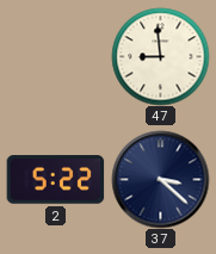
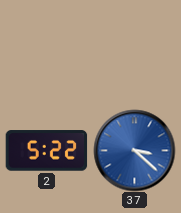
47: 8:59 -> none (160, 56)
37 dial: navy -> blue (134, 150)
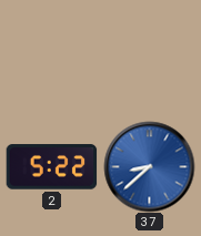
37: 3:22 -> 8:38 (149, 166)
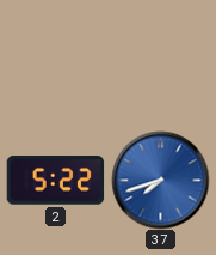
37: 8:38 -> 7:42 (160, 180)
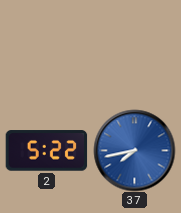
37: 7:42 -> 7:43 (134, 150)
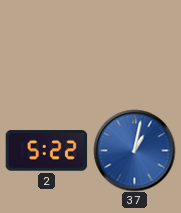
37: 7:43 -> 1:02 (134, 150)
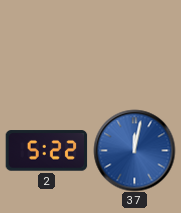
37: 1:02 -> 12:02 (134, 150)
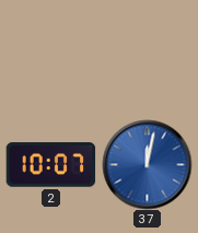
2: 5:22 -> 10:07 (50, 165)
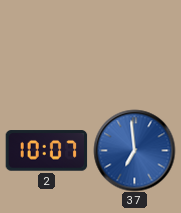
37: 12:02 -> 6:59 (134, 150)
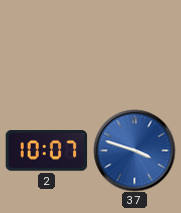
37: 6:59 -> 3:48 (134, 150)
